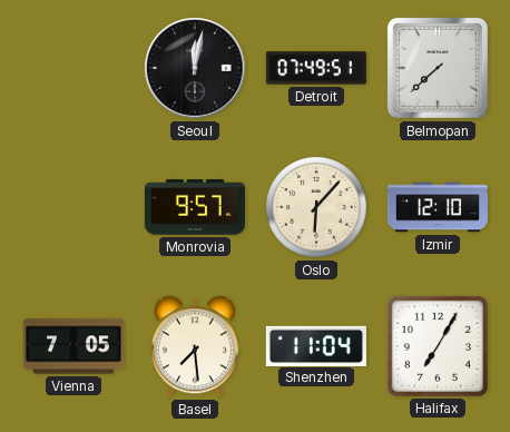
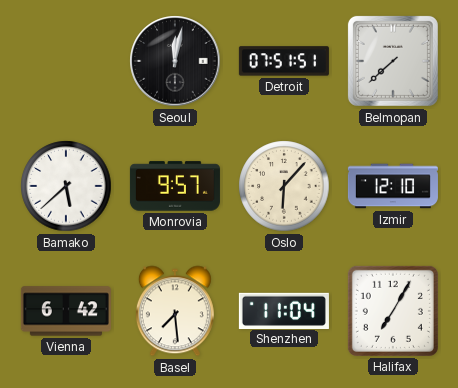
Detroit: 07:49 -> 07:51 (284, 61)
Bamako: none -> 5:38 (66, 186)
Vienna: 7:05 -> 6:42 (66, 311)
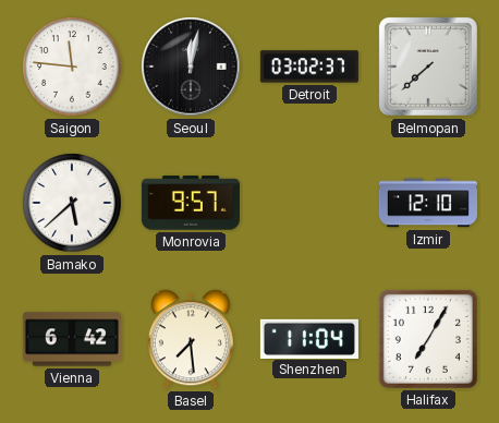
Saigon: none -> 11:46 (72, 67)
Detroit: 07:51 -> 03:02 (309, 67)
Oslo: 6:07 -> none (284, 186)
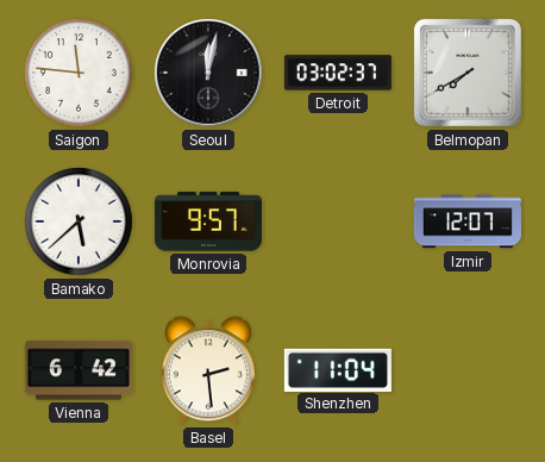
Belmopan: 7:38 -> 7:40 (468, 73)
Izmir: 12:10 -> 12:07 (468, 221)
Basel: 7:29 -> 2:29 (208, 370)
Halifax: 7:05 -> none (428, 339)
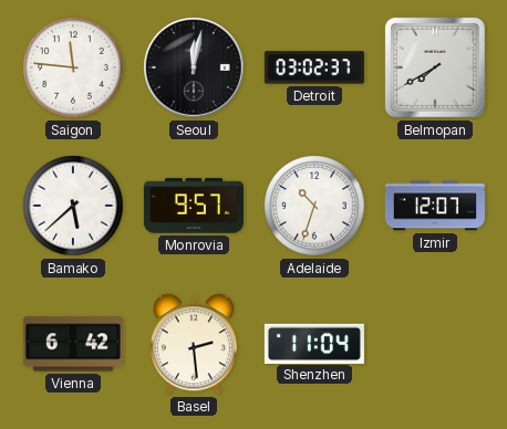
Adelaide: none -> 10:33 (314, 206)
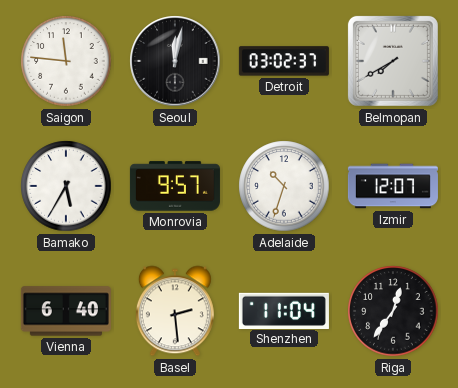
Bamako: 5:38 -> 5:35 (66, 186)
Vienna: 6:42 -> 6:40 (66, 311)
Riga: none -> 12:36 (393, 311)
